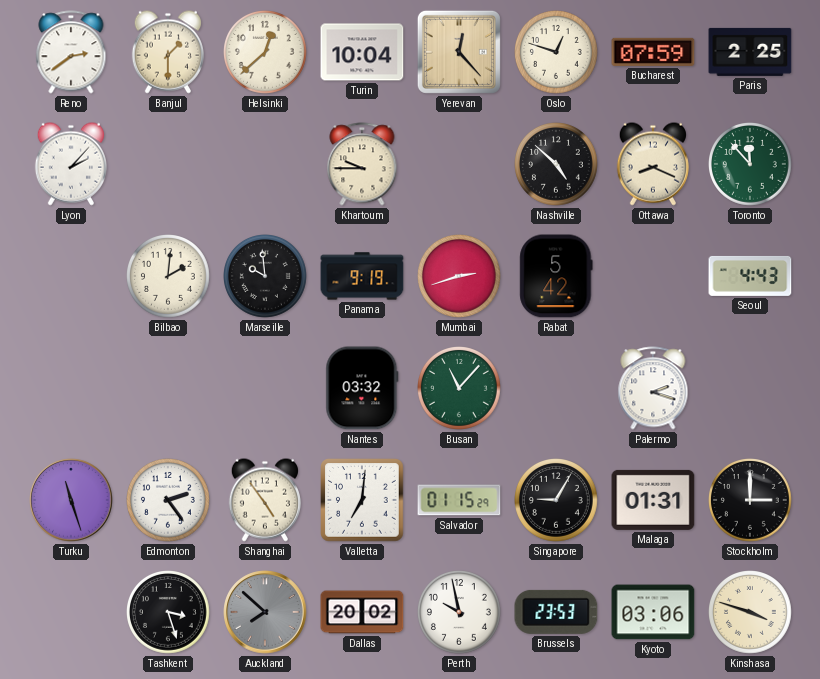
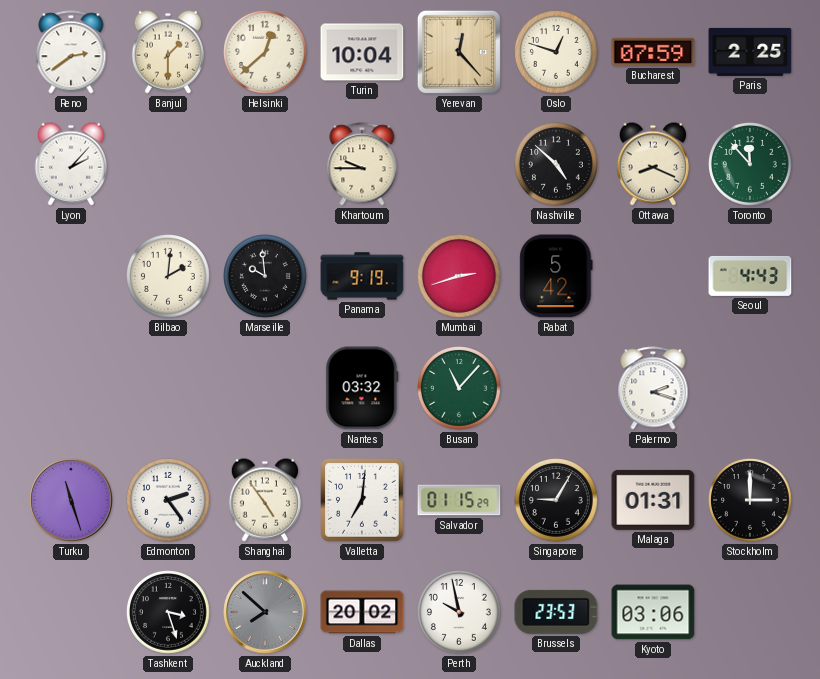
Kinshasa: 3:48 -> none (751, 613)
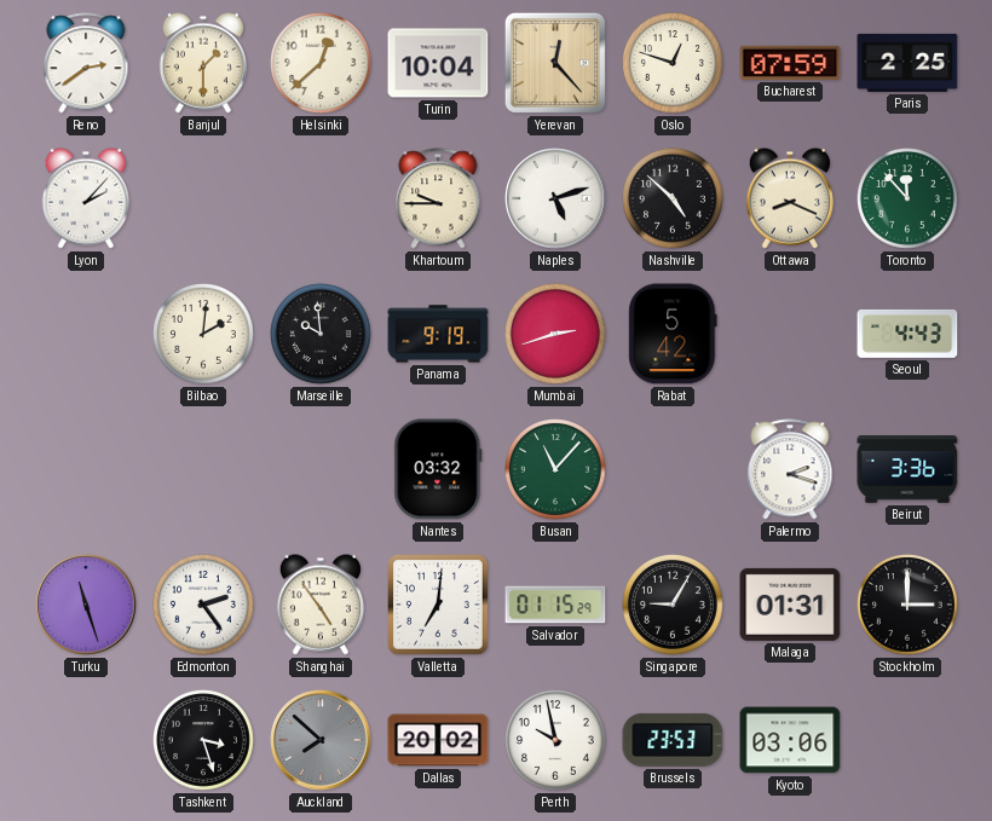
Naples: none -> 5:12 (555, 198)
Beirut: none -> 3:36 (907, 470)
